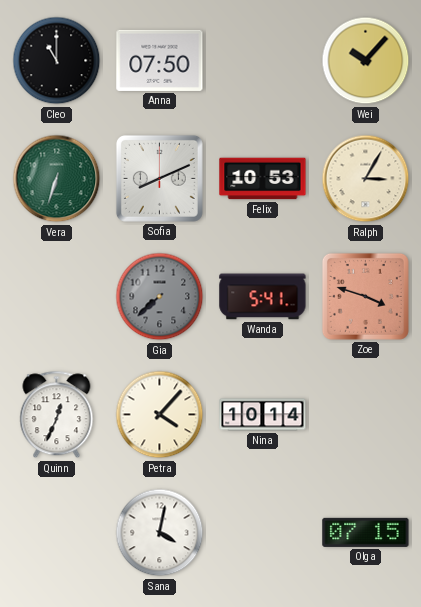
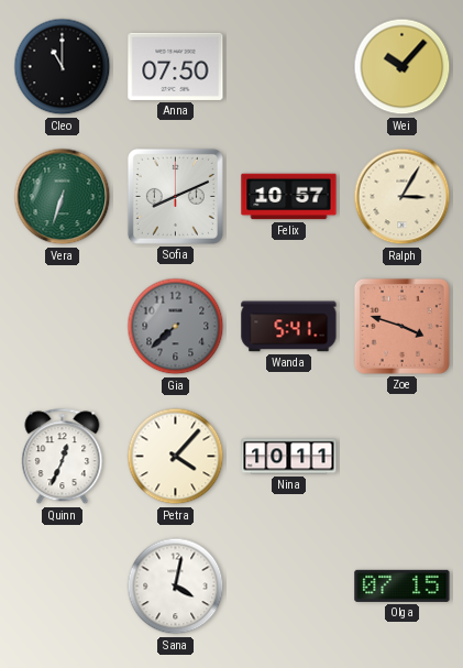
Felix: 10:53 -> 10:57 (289, 197)
Nina: 10:14 -> 10:11 (289, 457)
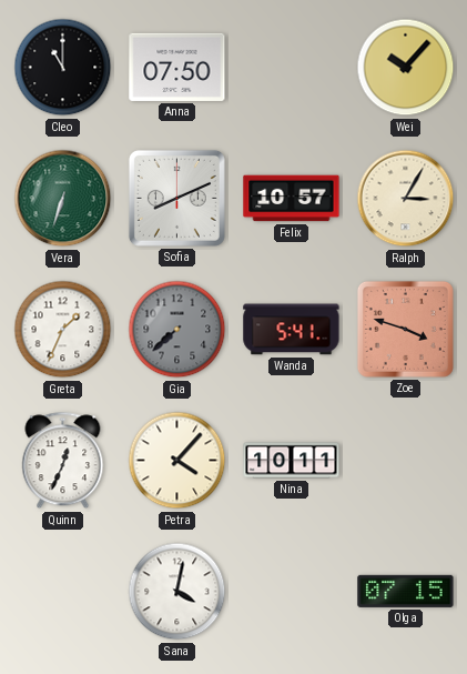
Greta: none -> 1:34 (63, 330)
